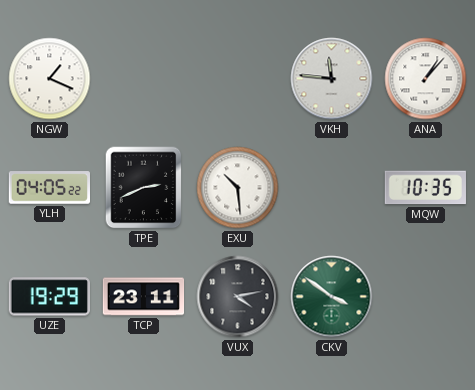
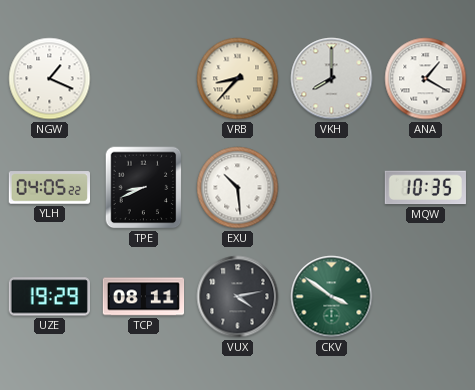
VRB: none -> 8:37 (238, 79)
VKH: 11:46 -> 8:00 (332, 79)
ANA: 1:07 -> 1:20 (426, 79)
TPE: 2:41 -> 8:41 (144, 188)
TCP: 23:11 -> 08:11 (144, 297)
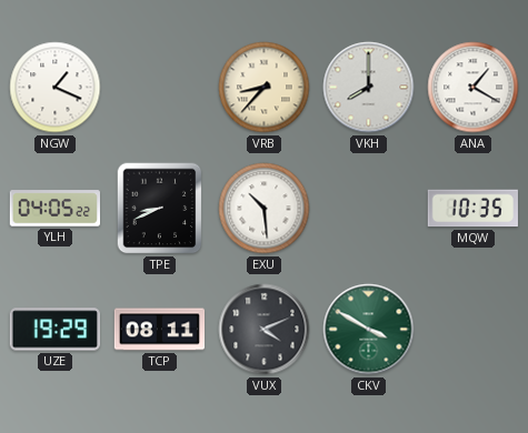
VUX: 4:13 -> 4:11 (265, 330)
CKV: 3:51 -> 3:50 (369, 330)
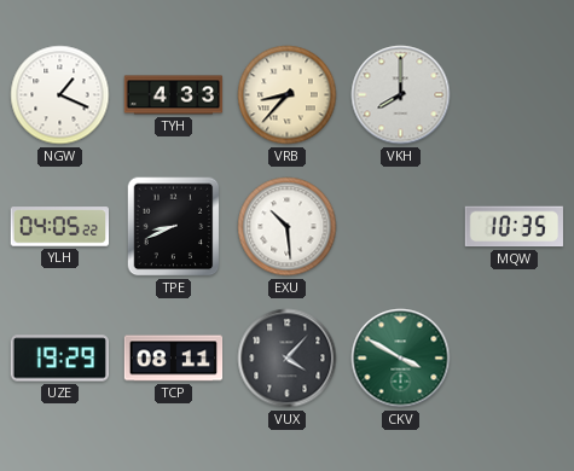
TYH: none -> 4:33 (174, 95)
ANA: 1:20 -> none (474, 88)
VUX: 4:11 -> 4:07 (288, 359)
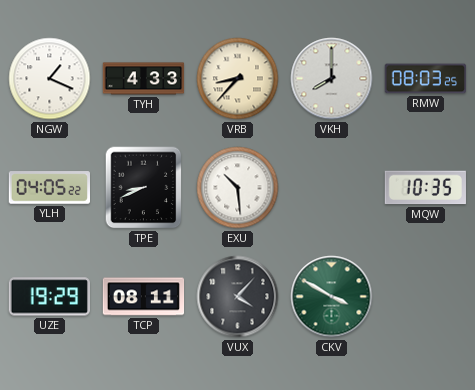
RMW: none -> 08:03 (426, 79)
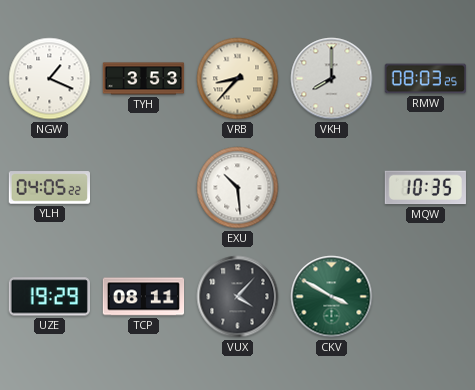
TYH: 4:33 -> 3:53 (144, 79)
TPE: 8:41 -> none (144, 188)
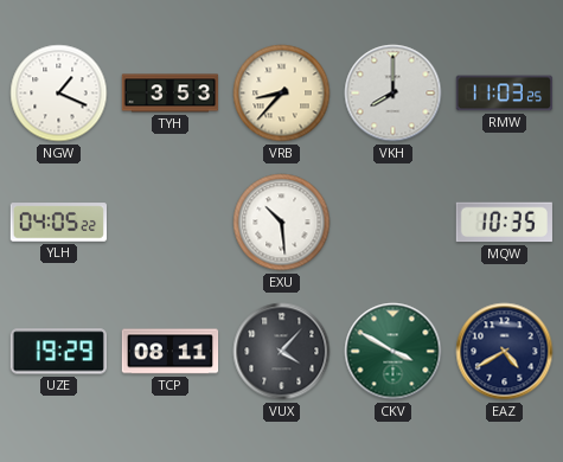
RMW: 08:03 -> 11:03 (505, 94)
EAZ: none -> 4:40 (505, 352)
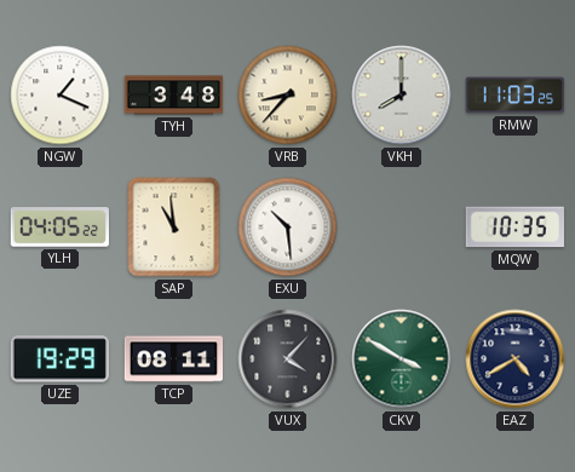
TYH: 3:53 -> 3:48 (174, 96)
SAP: none -> 10:59 (174, 228)
